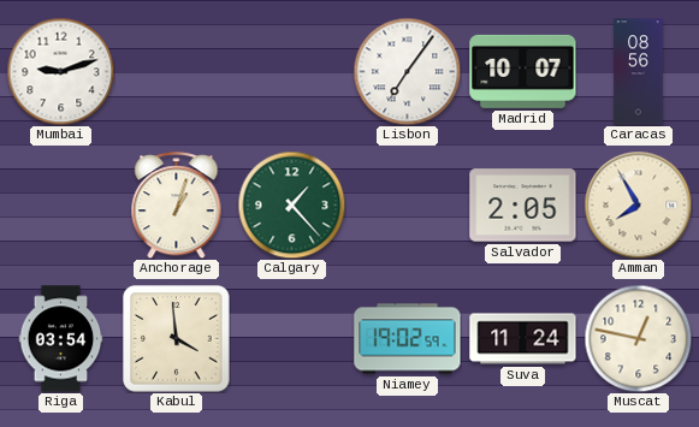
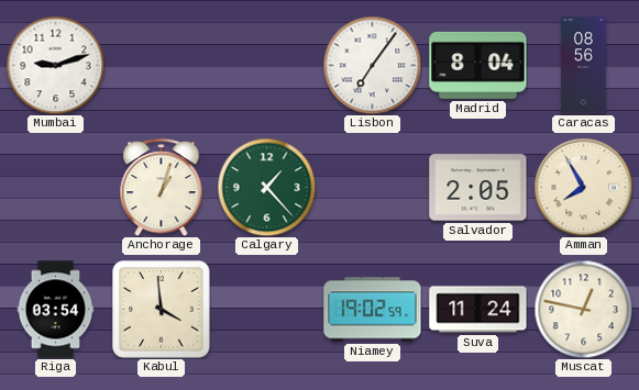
Madrid: 10:07 -> 8:04 (478, 65)
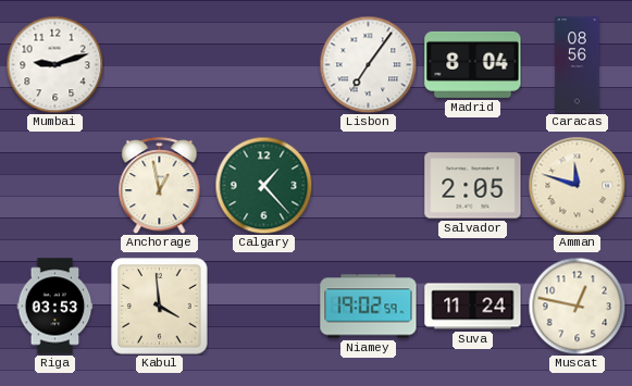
Anchorage: 1:03 -> 12:58 (160, 186)
Amman: 7:55 -> 11:48 (577, 185)
Riga: 03:54 -> 03:53 (55, 307)
